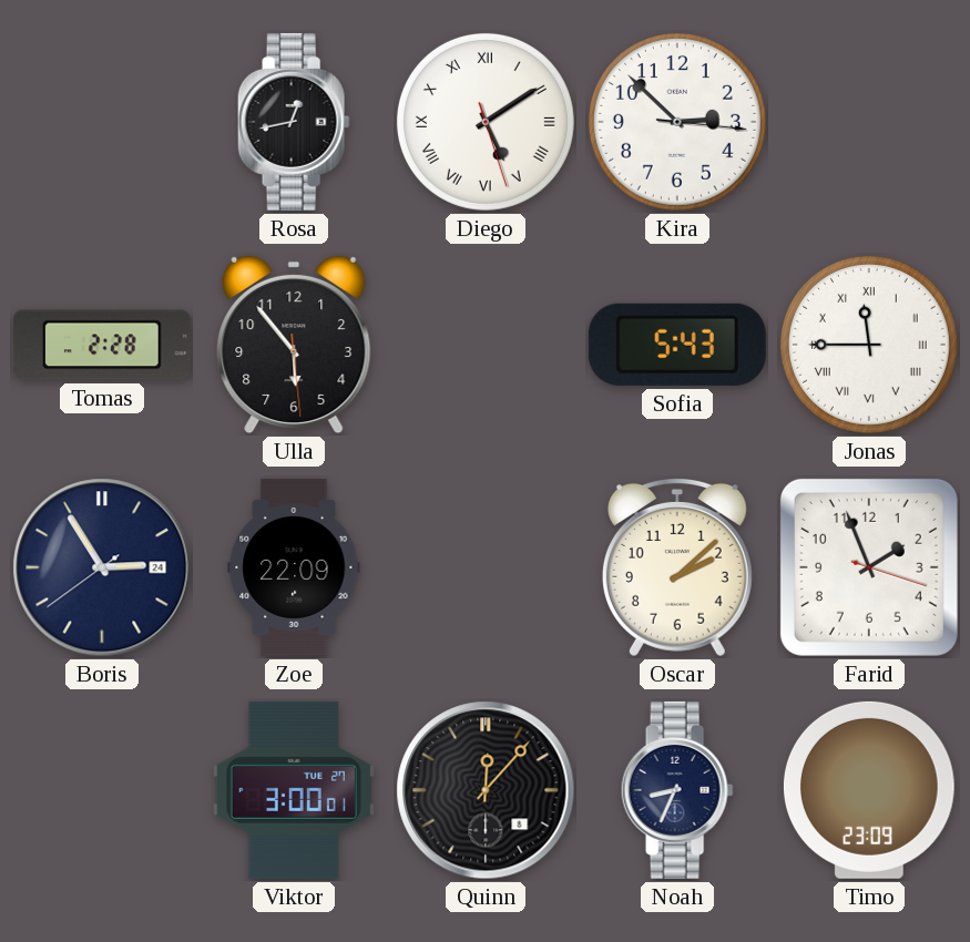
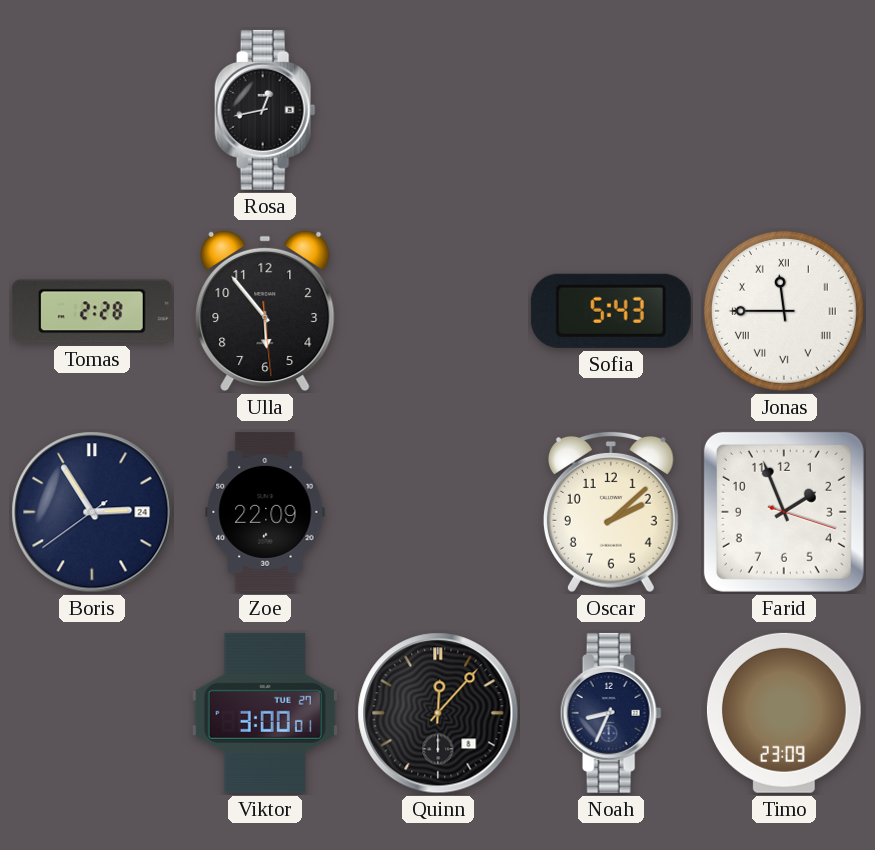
Diego: 5:09 -> none (486, 122)
Kira: 2:52 -> none (677, 122)
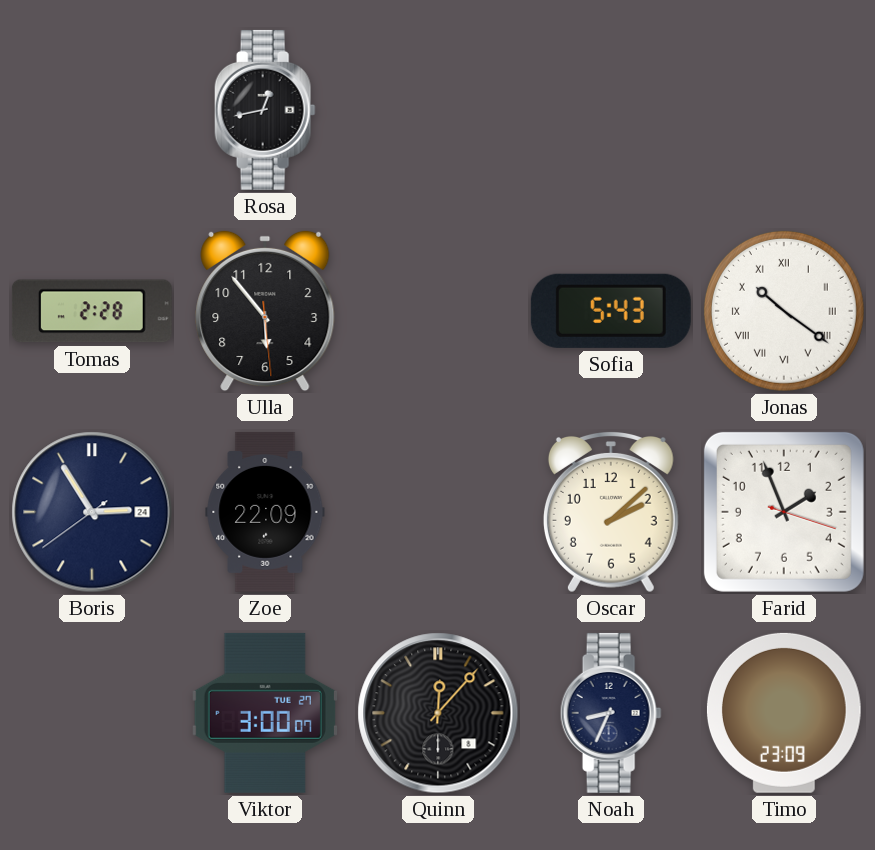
Jonas: 11:45 -> 10:21 (784, 311)
Viktor: 3:00:01 -> 3:00:07 (265, 713)
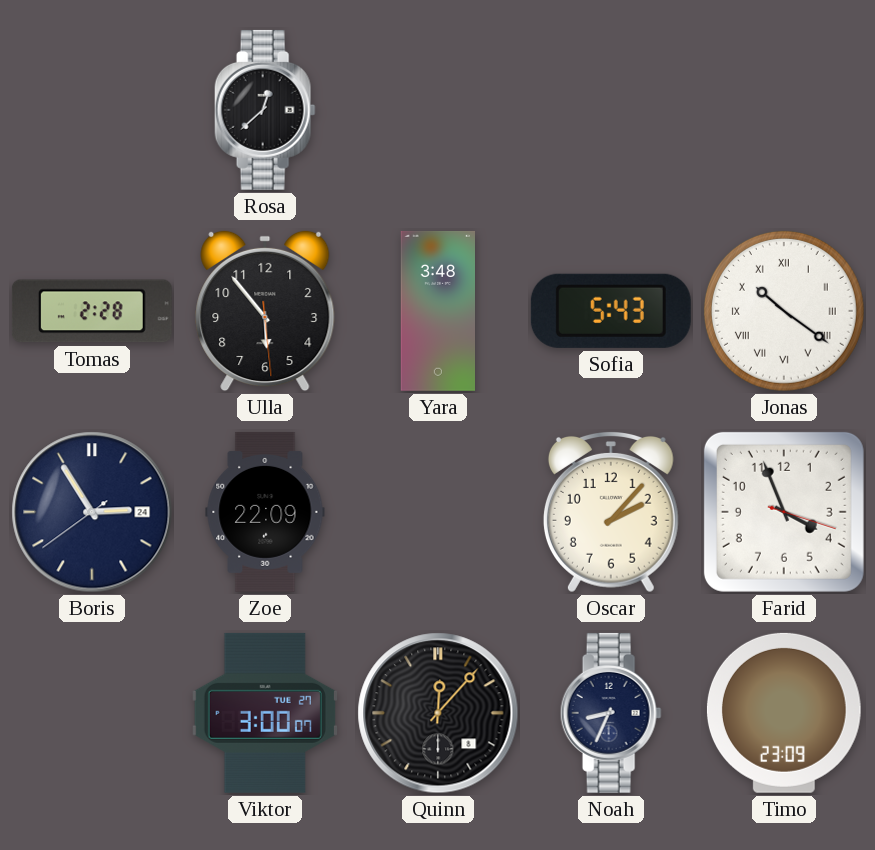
Rosa: 12:43 -> 12:38 (265, 110)
Yara: none -> 3:48 (437, 311)
Oscar: 2:08 -> 2:07 (611, 513)
Farid: 1:56 -> 3:56 (784, 512)
